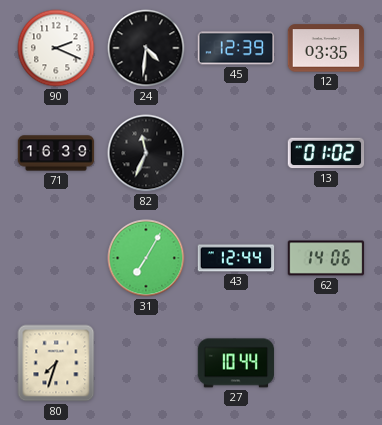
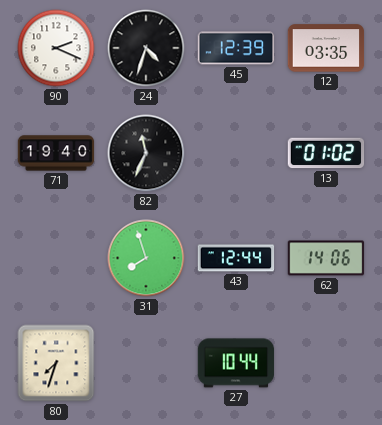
24: 4:31 -> 4:33 (146, 48)
71: 16:39 -> 19:40 (56, 153)
31: 7:05 -> 7:57 (146, 258)
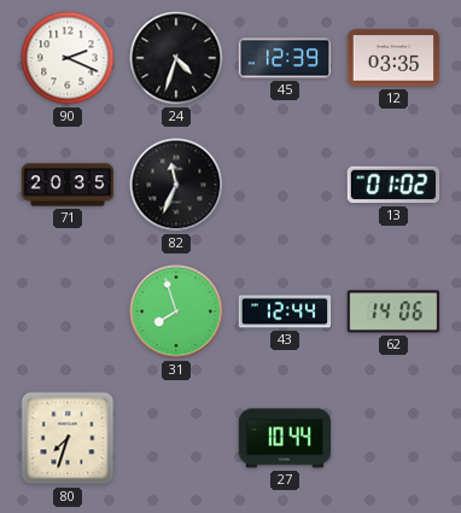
71: 19:40 -> 20:35 (68, 185)
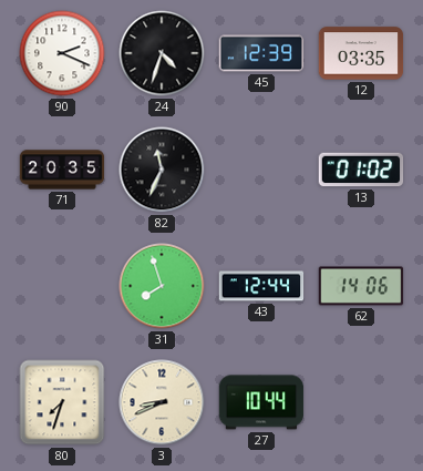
3: none -> 8:41 (162, 402)
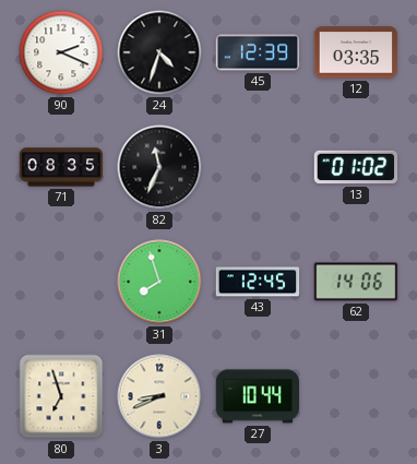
71: 20:35 -> 08:35 (61, 167)
43: 12:44 -> 12:45 (258, 282)
80: 7:33 -> 6:57 (61, 396)
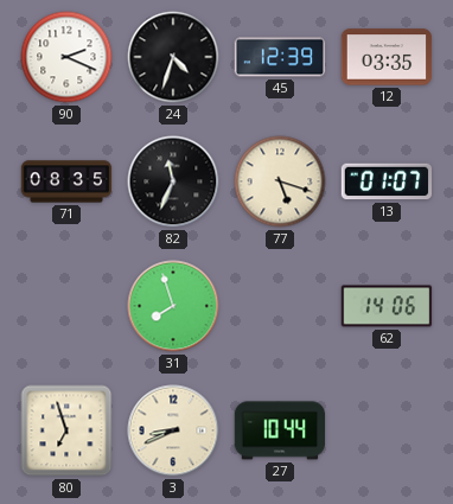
77: none -> 5:18 (280, 181)
13: 01:02 -> 01:07 (387, 181)
43: 12:45 -> none (258, 282)
